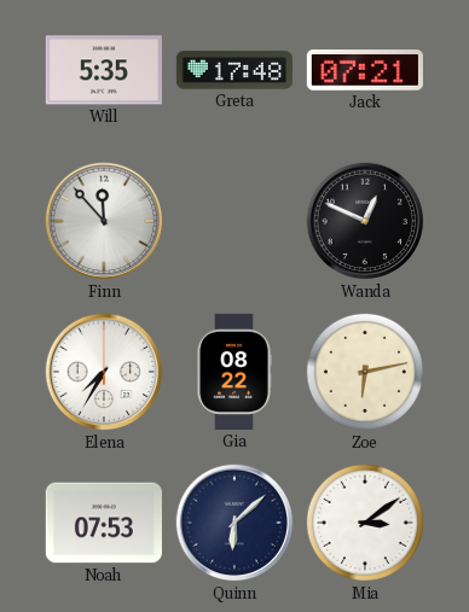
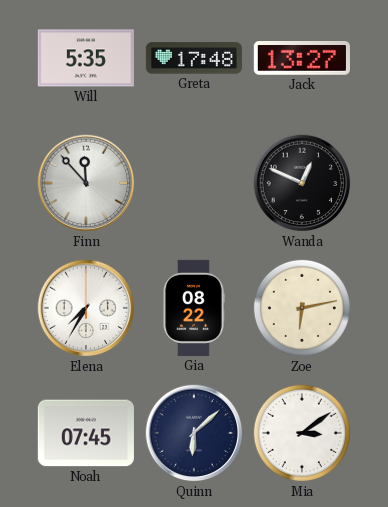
Jack: 07:21 -> 13:27 (302, 58)
Noah: 07:53 -> 07:45 (86, 433)
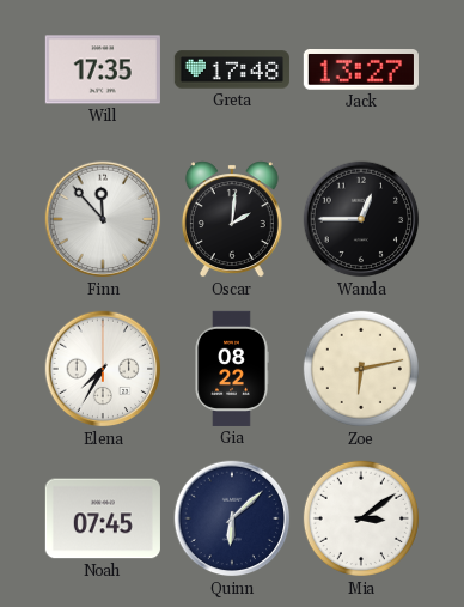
Will: 5:35 -> 17:35 (103, 69)
Oscar: none -> 2:01 (232, 219)
Wanda: 12:49 -> 12:45 (361, 219)
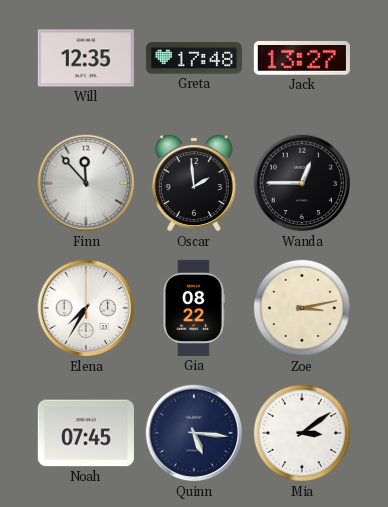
Will: 17:35 -> 12:35 (86, 58)
Oscar: 2:01 -> 1:59 (194, 183)
Zoe: 6:13 -> 3:13 (302, 308)
Quinn: 6:08 -> 5:16 (194, 433)
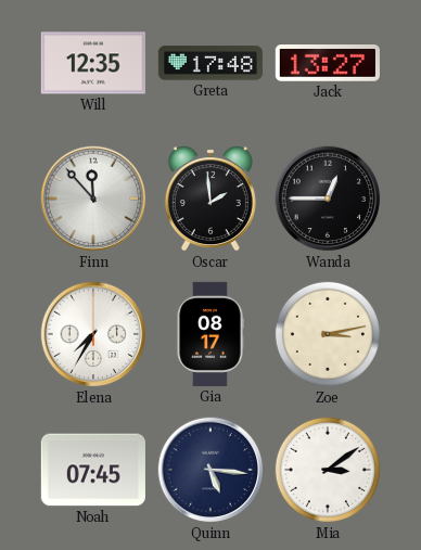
Gia: 08:22 -> 08:17 (210, 334)
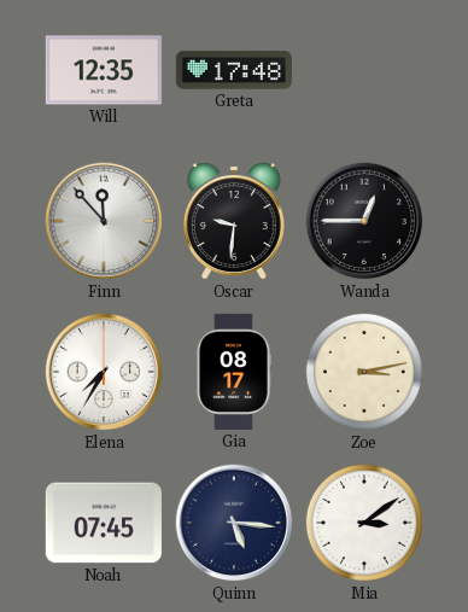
Jack: 13:27 -> none (328, 63)
Oscar: 1:59 -> 9:31 (234, 221)
